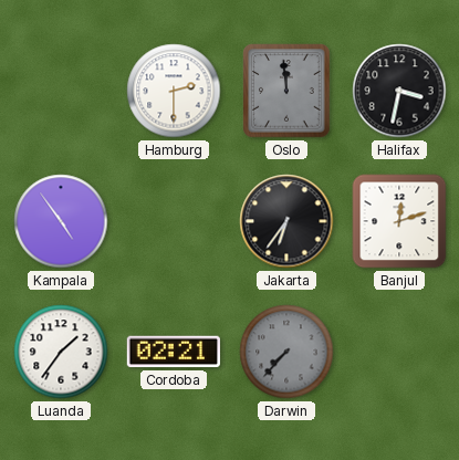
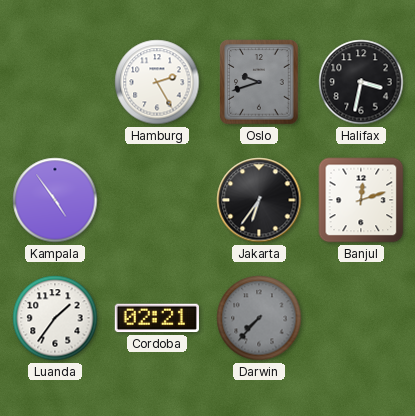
Hamburg: 2:30 -> 2:25 (157, 82)
Oslo: 11:59 -> 9:42 (259, 82)
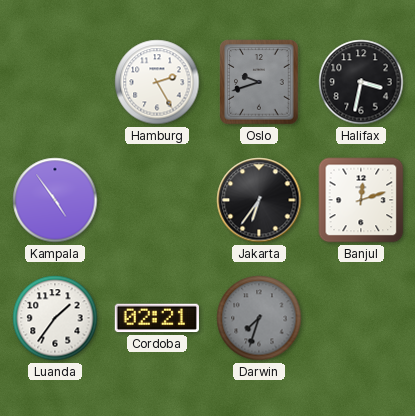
Darwin: 7:37 -> 7:33 (259, 318)
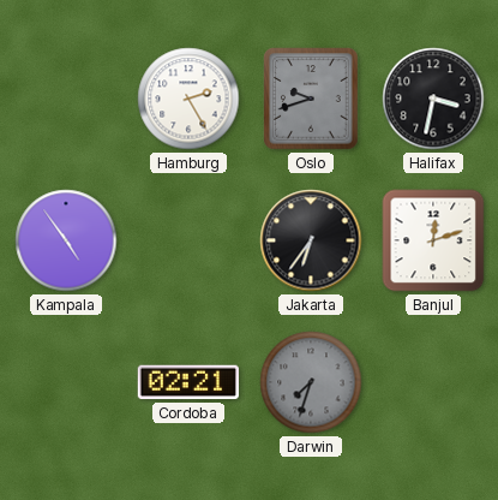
Luanda: 1:36 -> none (55, 318)
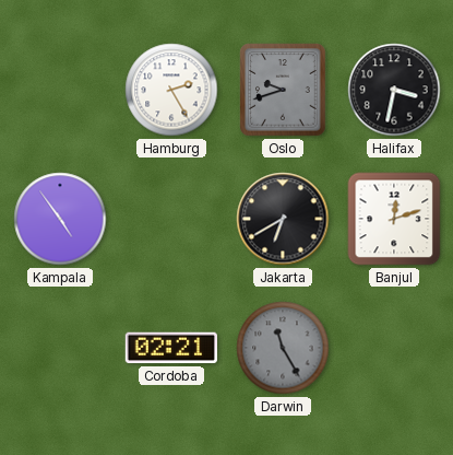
Jakarta: 6:36 -> 6:40 (283, 219)
Darwin: 7:33 -> 11:25 (283, 348)
